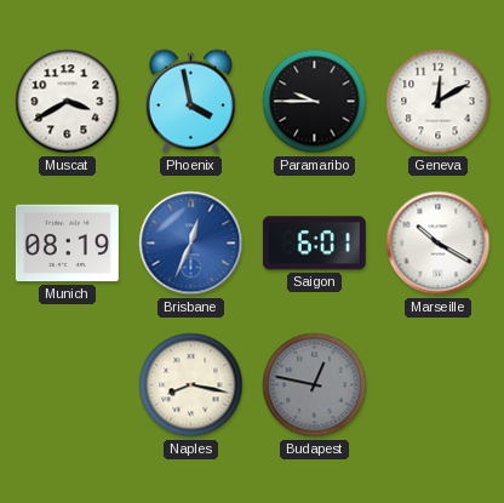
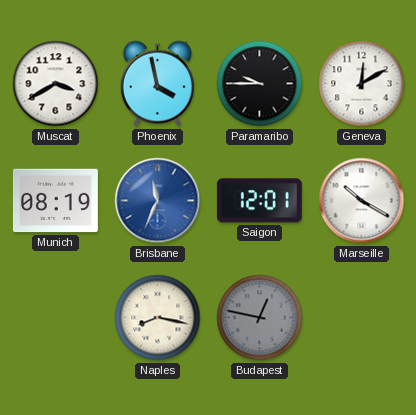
Brisbane: 12:34 -> 11:34 (158, 201)
Saigon: 6:01 -> 12:01 (259, 201)
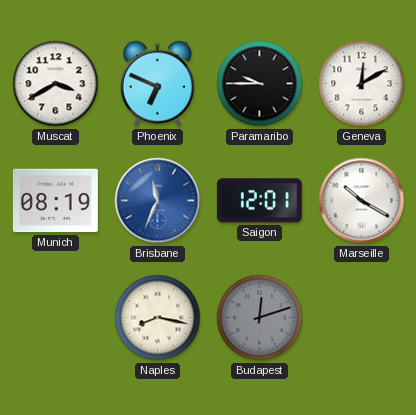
Phoenix: 3:58 -> 6:49 (157, 84)
Budapest: 12:47 -> 12:12 (260, 318)
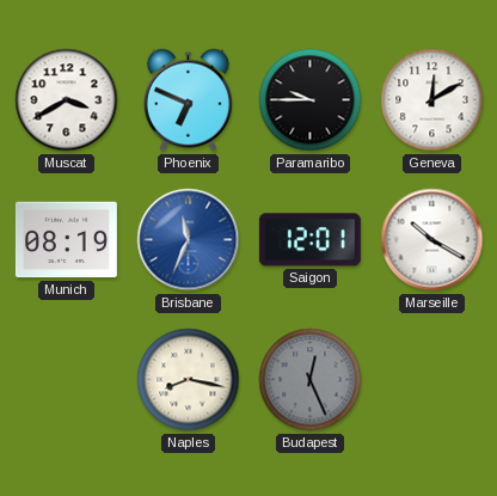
Budapest: 12:12 -> 12:26 (311, 380)
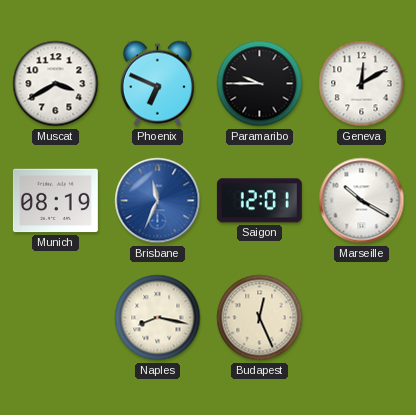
Budapest dial: grey -> cream (260, 318)
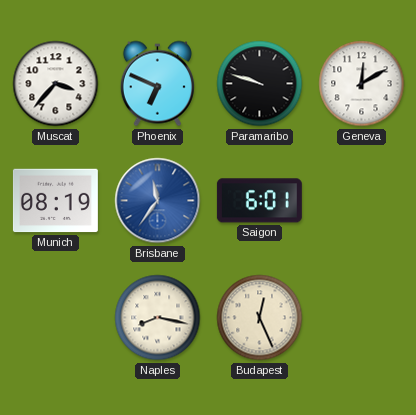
Muscat: 3:40 -> 3:37 (56, 84)
Paramaribo: 9:45 -> 9:48 (260, 84)
Brisbane: 11:34 -> 11:36 (158, 201)
Saigon: 12:01 -> 6:01 (259, 201)
Marseille: 10:20 -> none (362, 201)
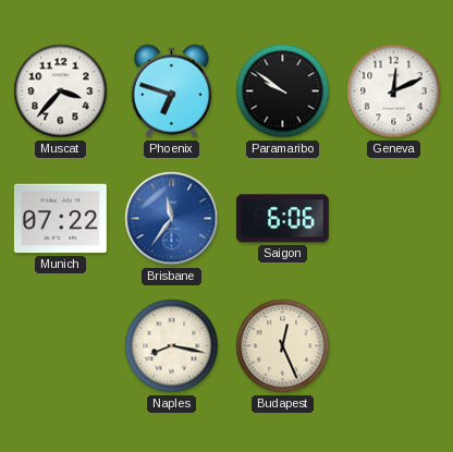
Phoenix: 6:49 -> 6:48 (171, 91)
Paramaribo: 9:48 -> 9:51 (283, 91)
Geneva: 12:10 -> 12:11 (394, 91)
Munich: 08:19 -> 07:22 (60, 219)
Saigon: 6:01 -> 6:06 (282, 219)
